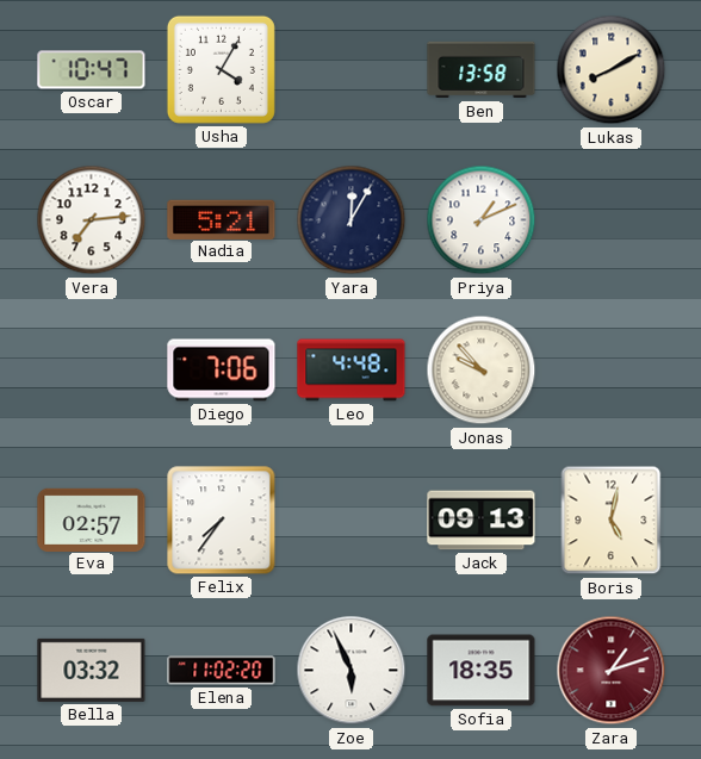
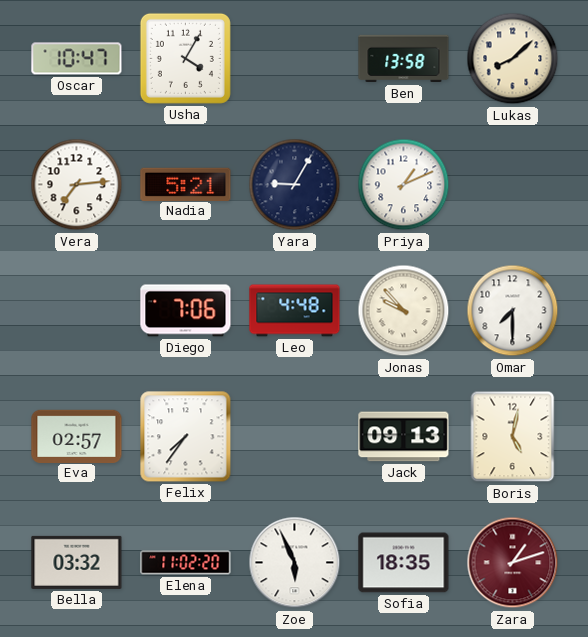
Lukas: 8:10 -> 8:08 (513, 59)
Yara: 12:05 -> 9:05 (295, 185)
Omar: none -> 7:30 (513, 311)
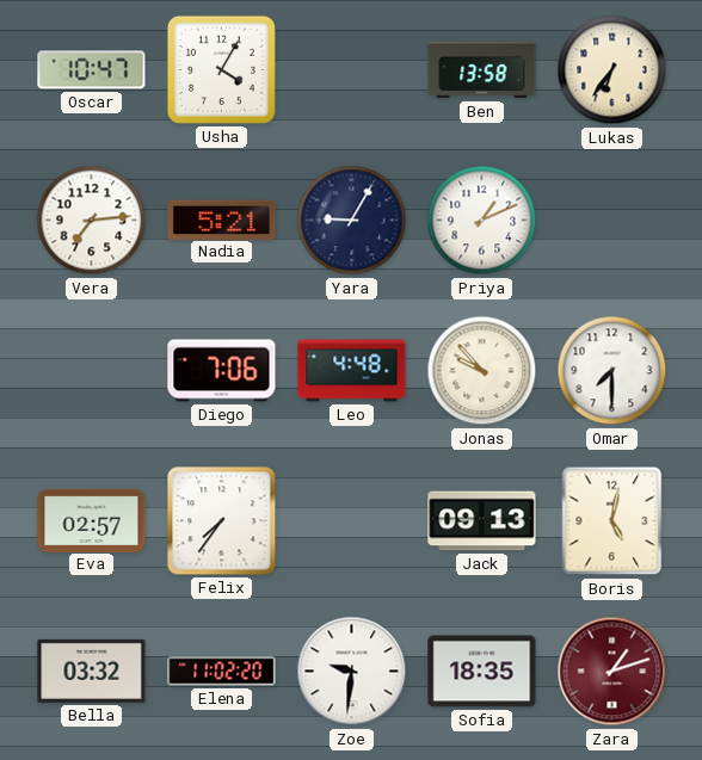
Lukas: 8:08 -> 6:36 (612, 70)
Zoe: 5:56 -> 9:31 (352, 672)
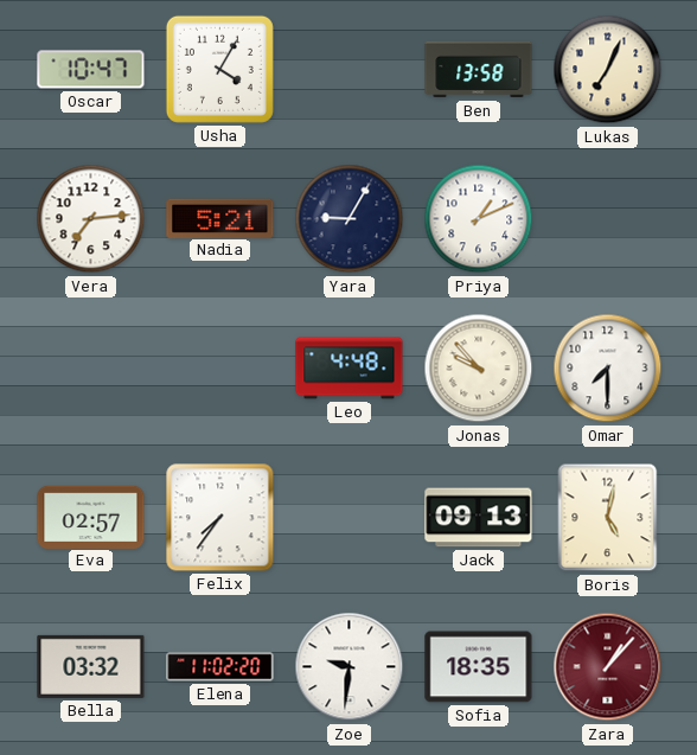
Lukas: 6:36 -> 7:04 (608, 70)
Diego: 7:06 -> none (222, 371)
Zara: 1:12 -> 1:07 (608, 667)
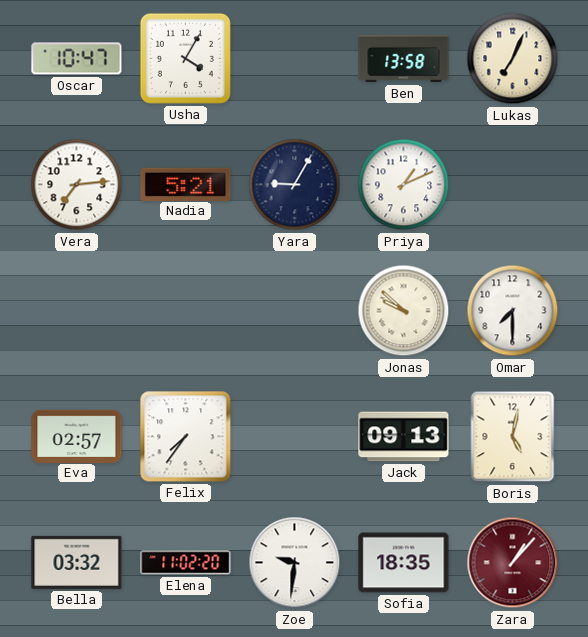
Leo: 4:48 -> none (350, 369)
Jonas: 9:53 -> 9:52 (404, 311)
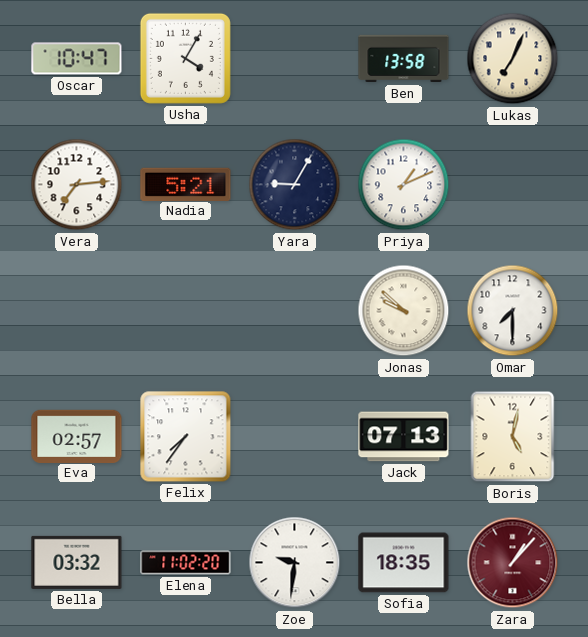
Jack: 09:13 -> 07:13 (404, 437)
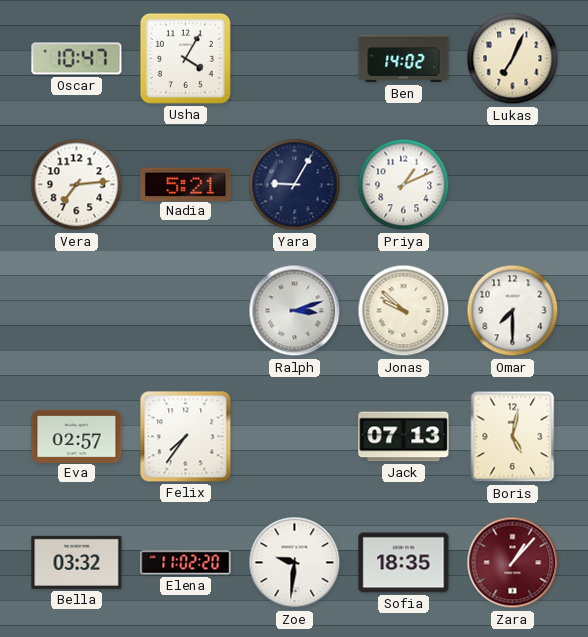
Ben: 13:58 -> 14:02 (404, 59)
Ralph: none -> 3:12 (295, 311)
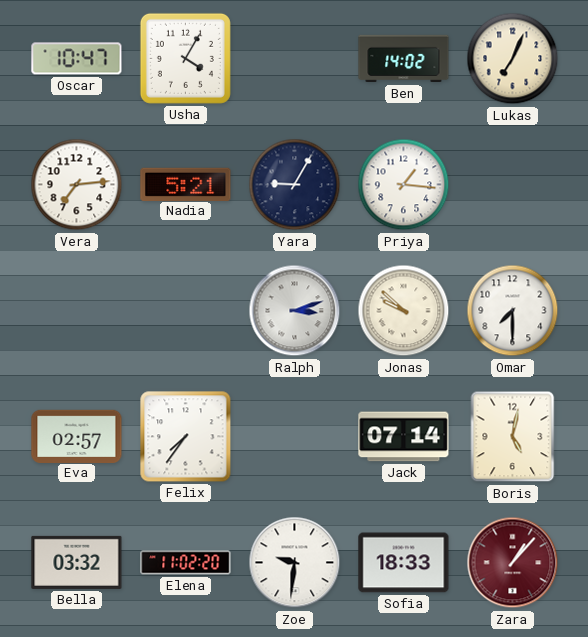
Priya: 1:11 -> 1:16 (404, 185)
Jack: 07:13 -> 07:14 (404, 437)
Sofia: 18:35 -> 18:33 (404, 563)
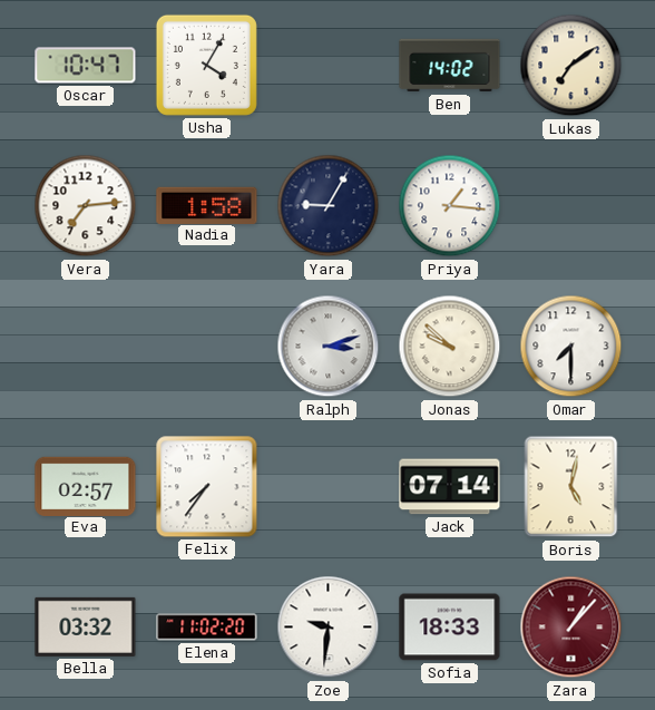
Lukas: 7:04 -> 7:09 (571, 66)
Nadia: 5:21 -> 1:58 (207, 205)
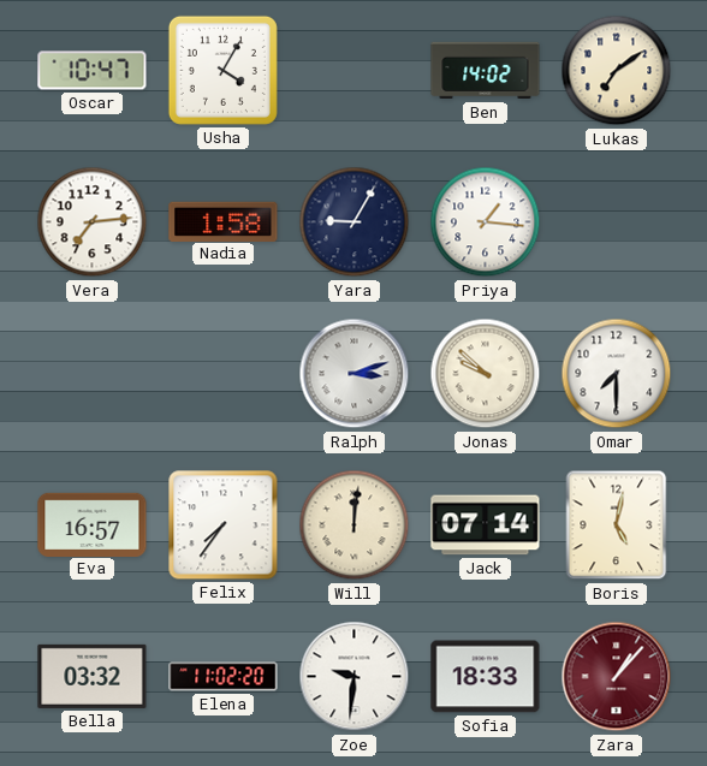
Eva: 02:57 -> 16:57 (93, 524)
Will: none -> 12:01 (355, 525)
